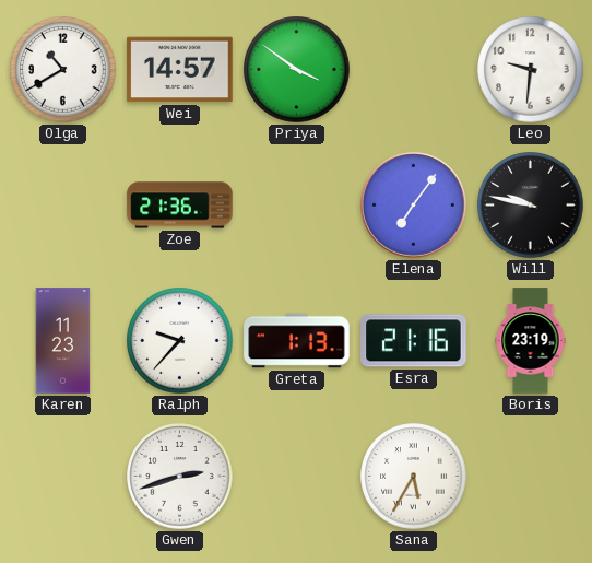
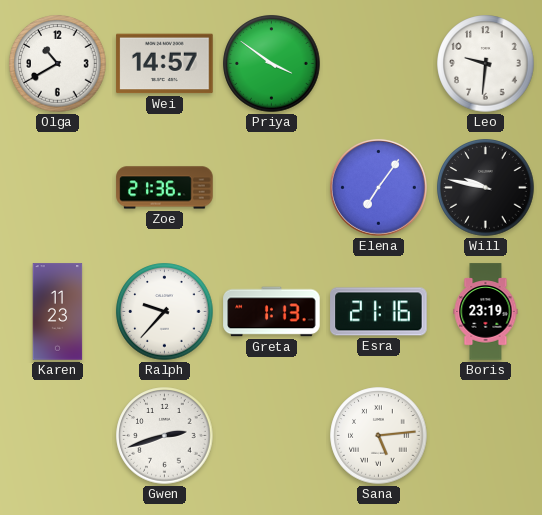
Sana: 5:35 -> 5:14 (379, 436)
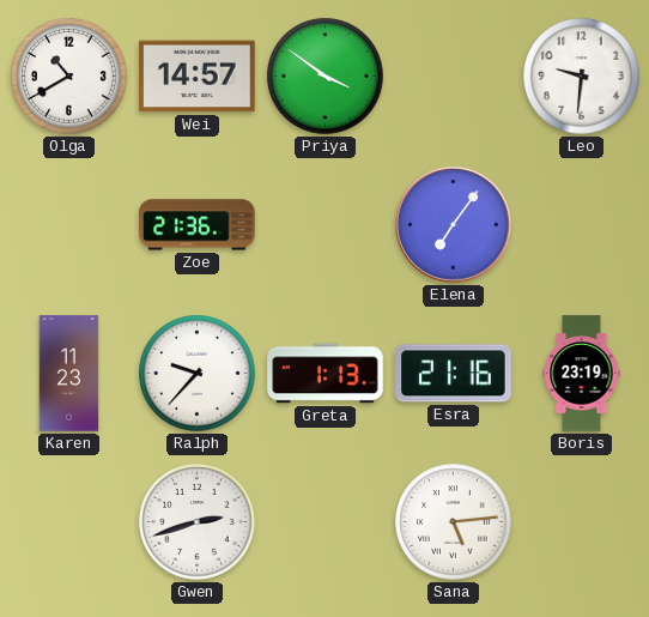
Will: 9:47 -> none (486, 188)
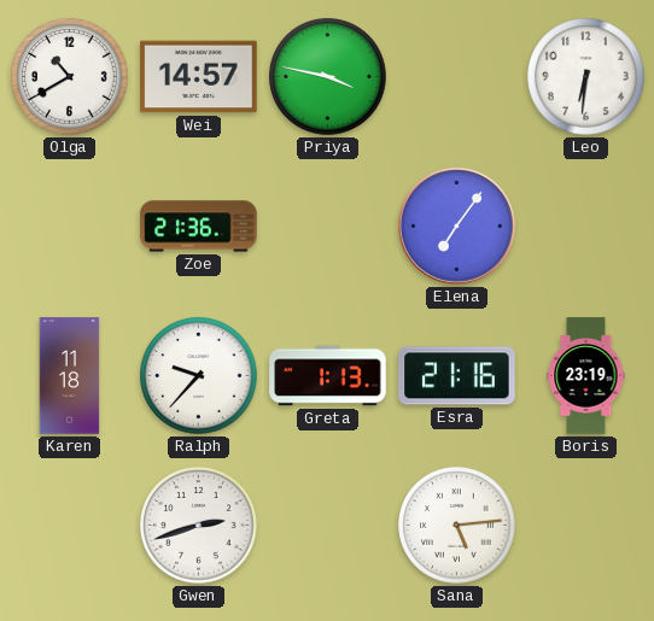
Priya: 3:51 -> 3:47 (328, 77)
Leo: 9:31 -> 6:31 (586, 77)
Karen: 11:23 -> 11:18 (70, 376)
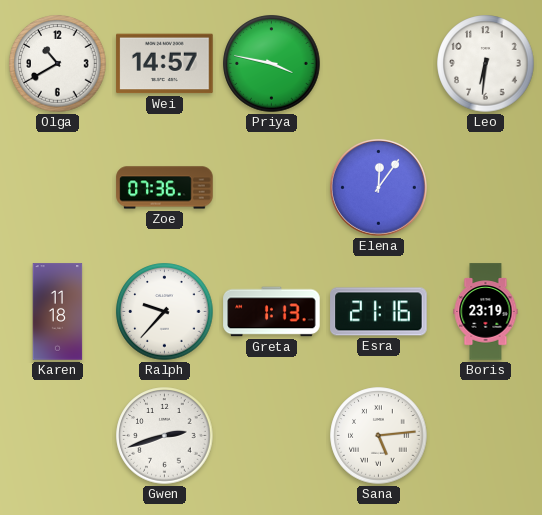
Zoe: 21:36 -> 07:36 (165, 188)
Elena: 7:06 -> 12:06 (378, 187)
